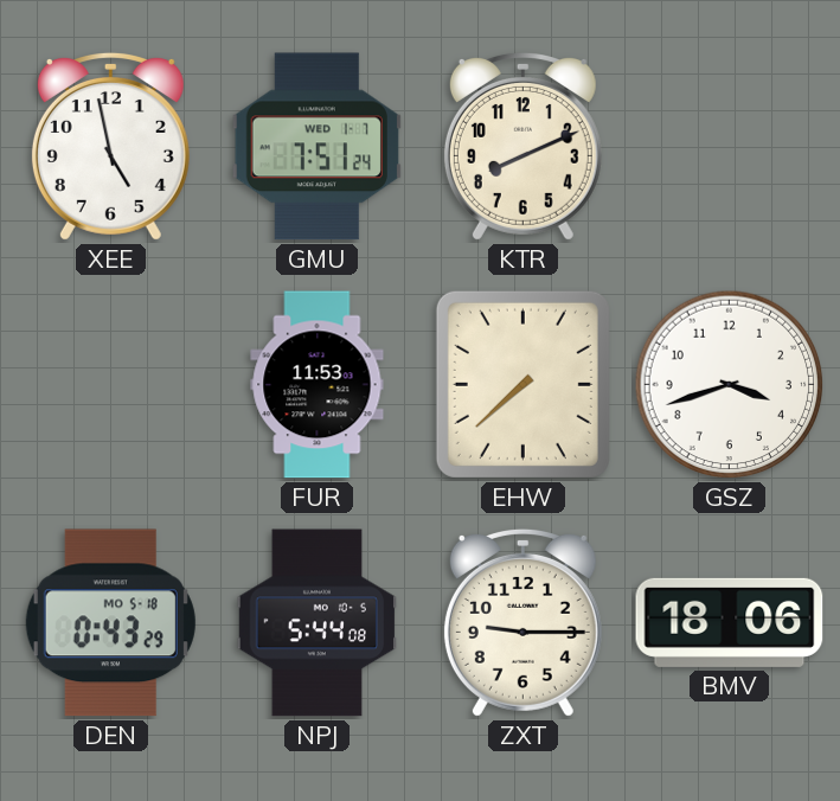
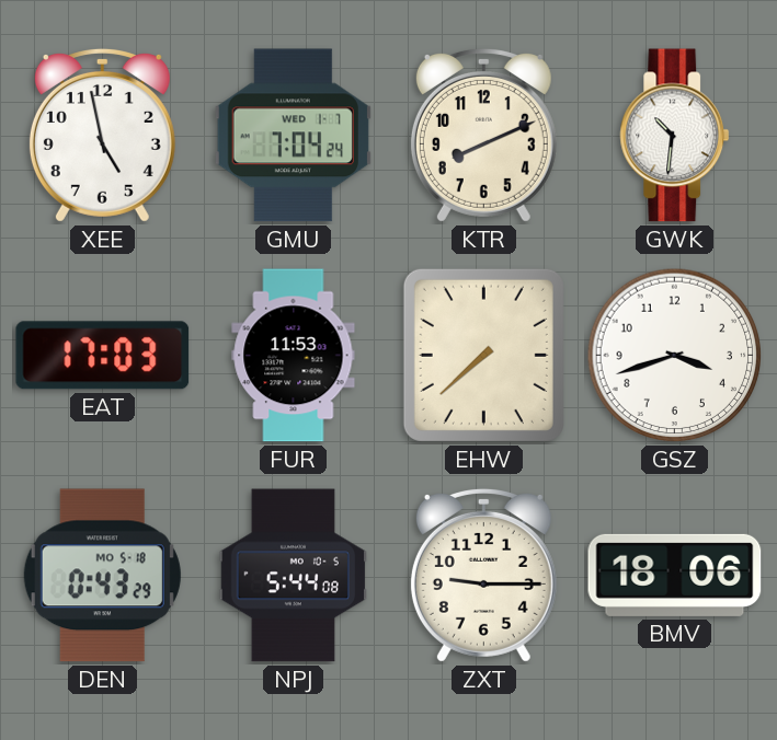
GMU: 7:51 -> 7:04 (293, 136)
GWK: none -> 10:31 (675, 136)
EAT: none -> 17:03 (103, 356)
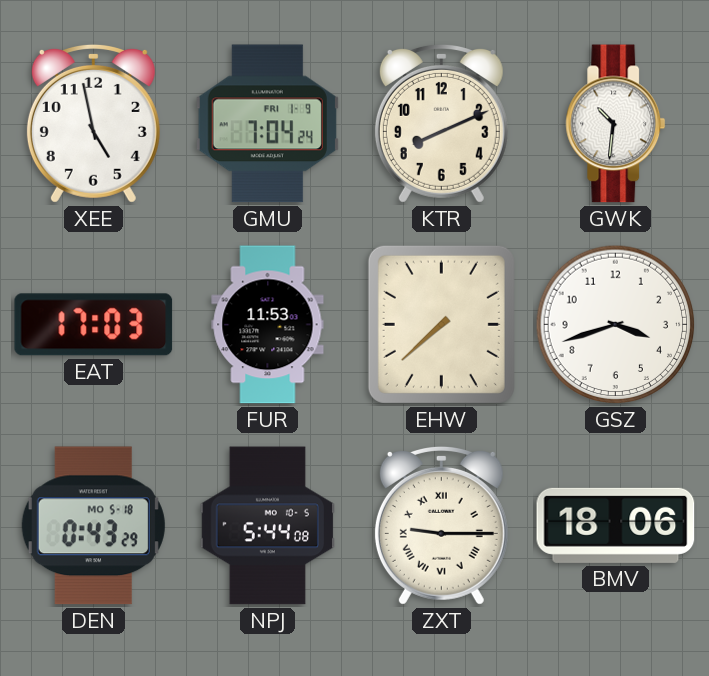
GMU date: WED 1-7 -> FRI 1-9 (267, 124)
ZXT numerals: Arabic -> Roman (441, 525)
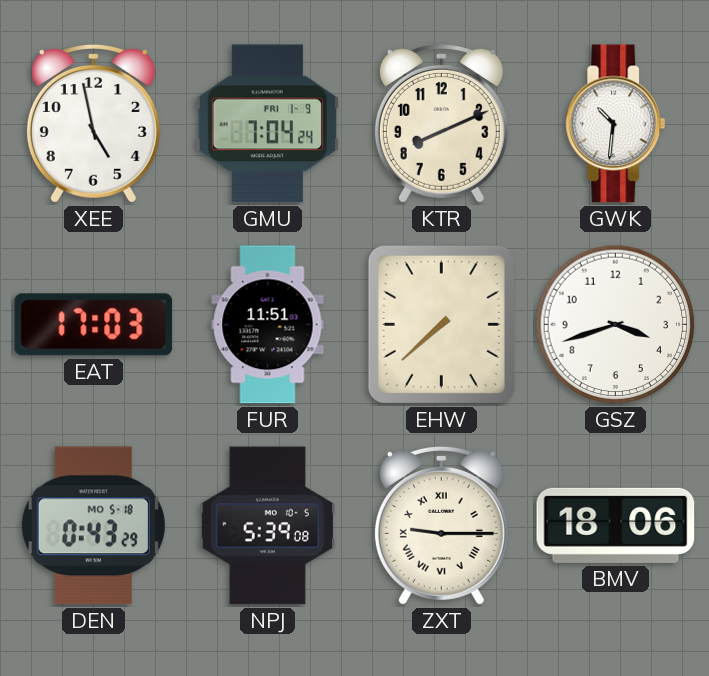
FUR: 11:53 -> 11:51 (268, 325)
NPJ: 5:44 -> 5:39 (267, 526)
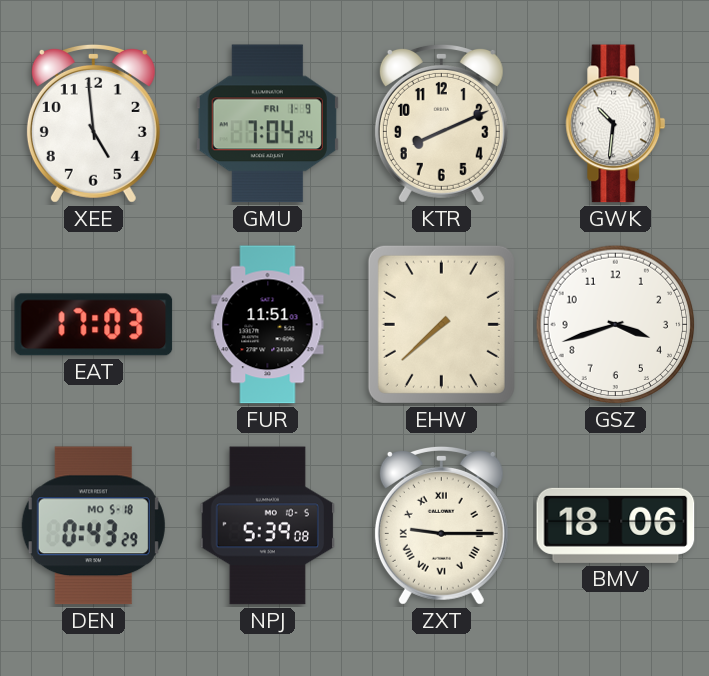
XEE: 4:58 -> 4:59 (93, 123)
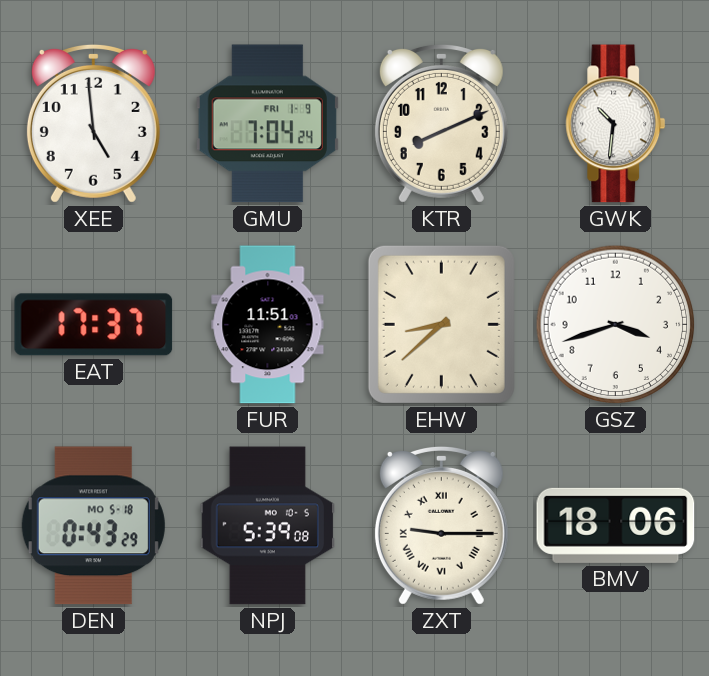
EAT: 17:03 -> 17:37 (94, 325)
EHW: 7:38 -> 8:38 (441, 324)
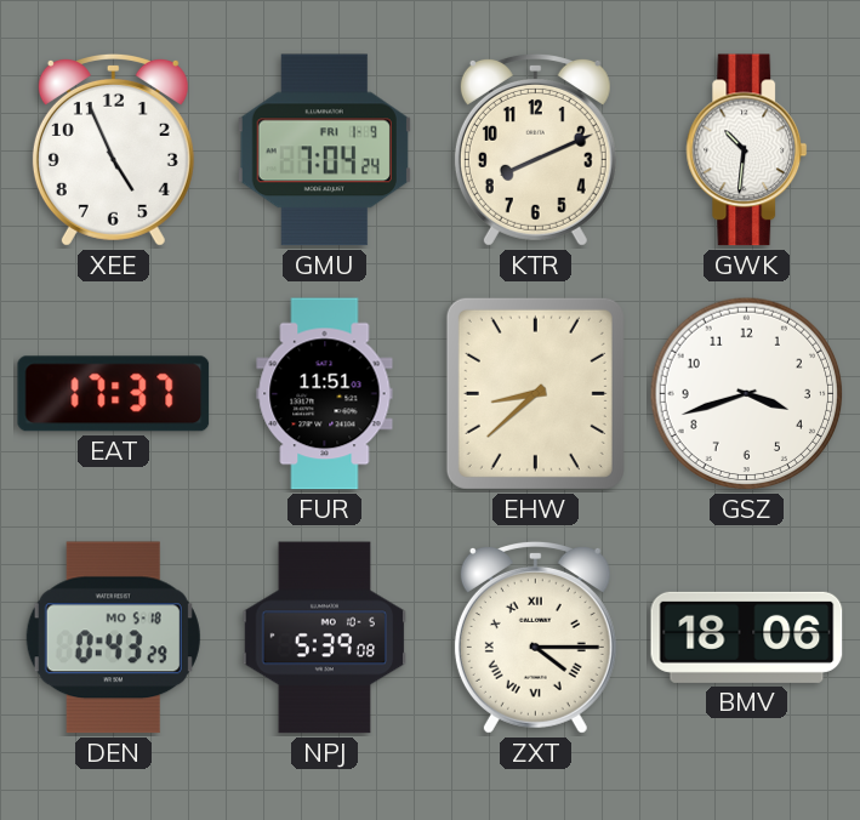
XEE: 4:59 -> 4:56 (113, 149)
ZXT: 9:15 -> 4:15 (535, 637)
